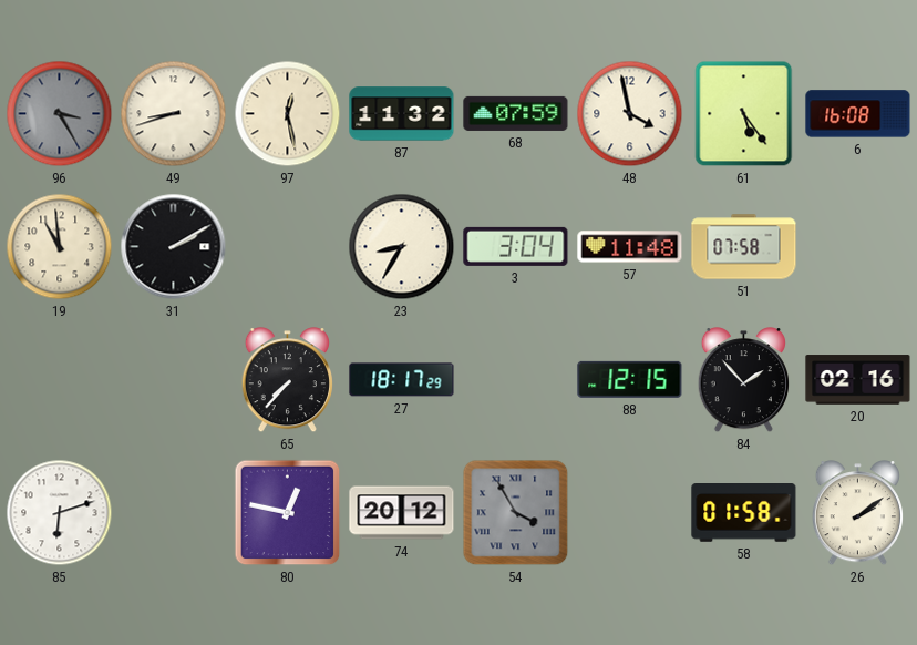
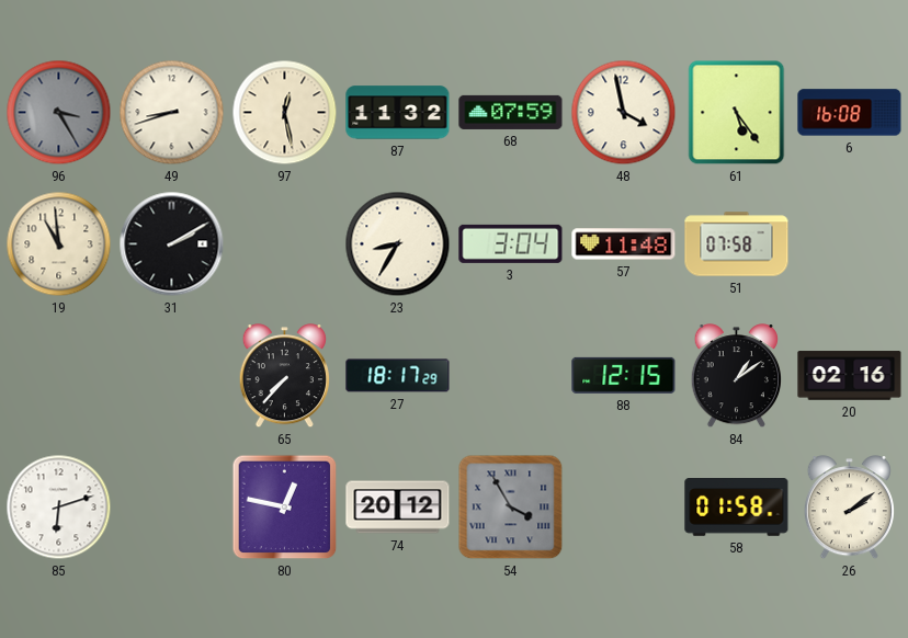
84: 1:53 -> 1:09 (736, 376)
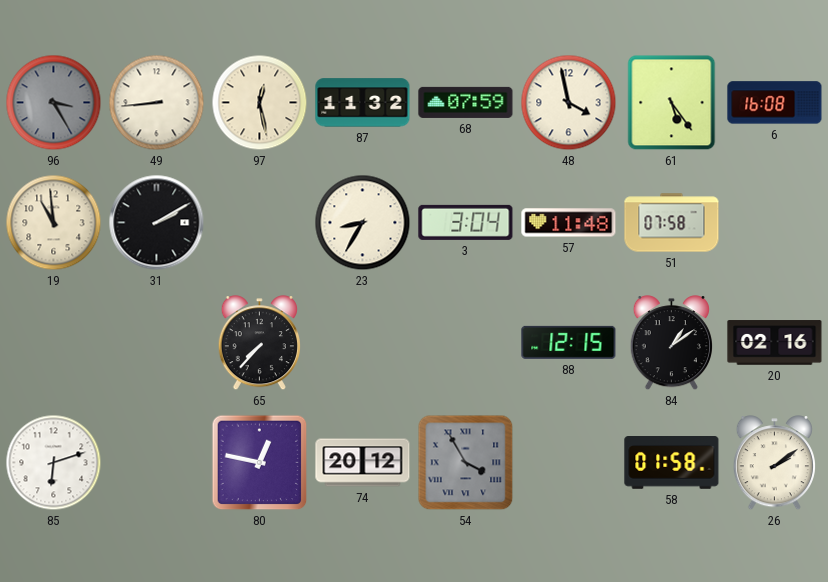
49: 8:42 -> 8:44 (157, 103)
27: 18:17 -> none (398, 376)
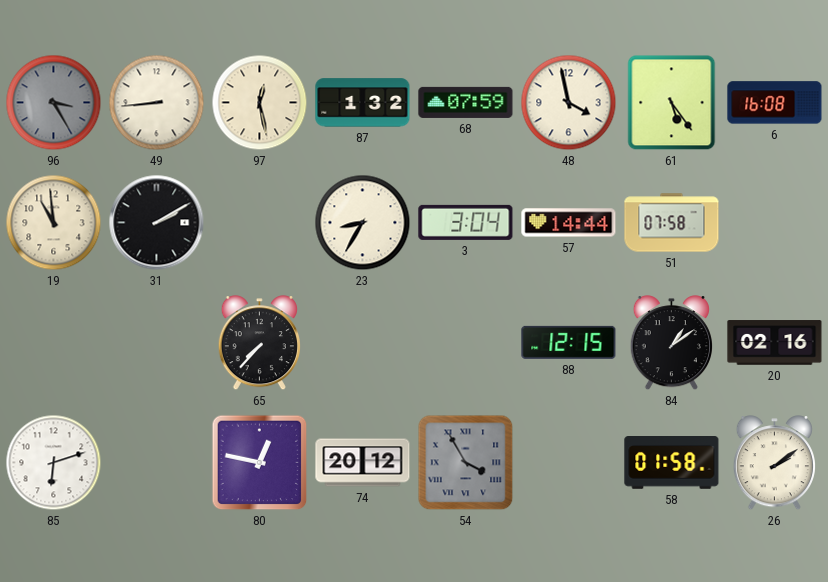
87: 11:32 -> 1:32 (363, 103)
57: 11:48 -> 14:44 (569, 223)
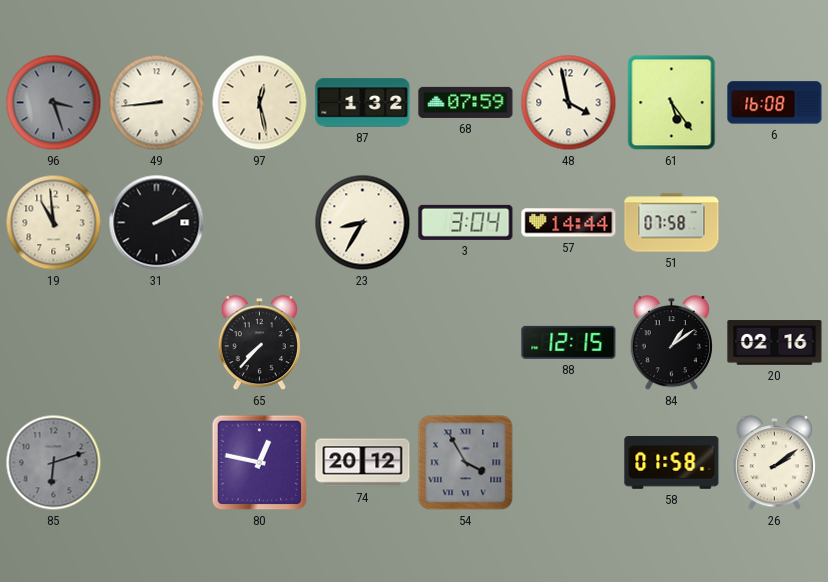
96: 3:25 -> 3:27 (54, 103)
85 dial: white -> grey (54, 463)
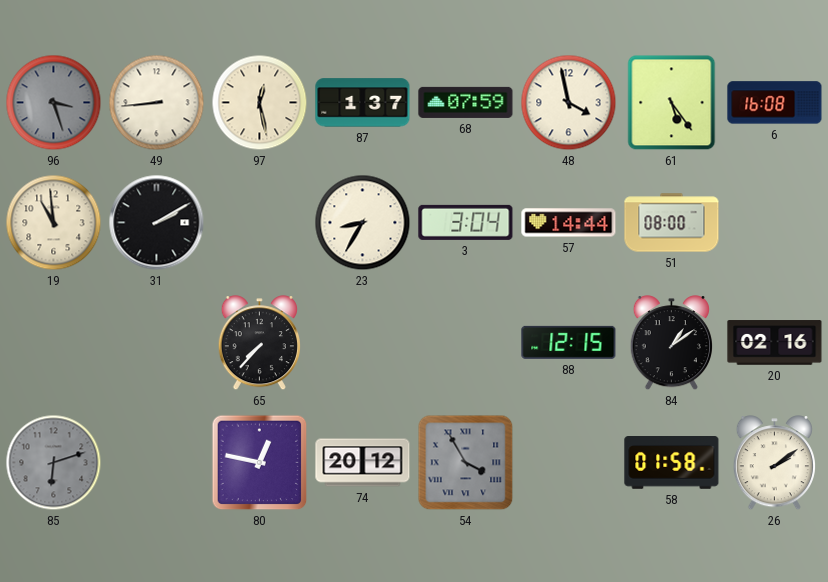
87: 1:32 -> 1:37 (363, 103)
51: 07:58 -> 08:00 (672, 223)
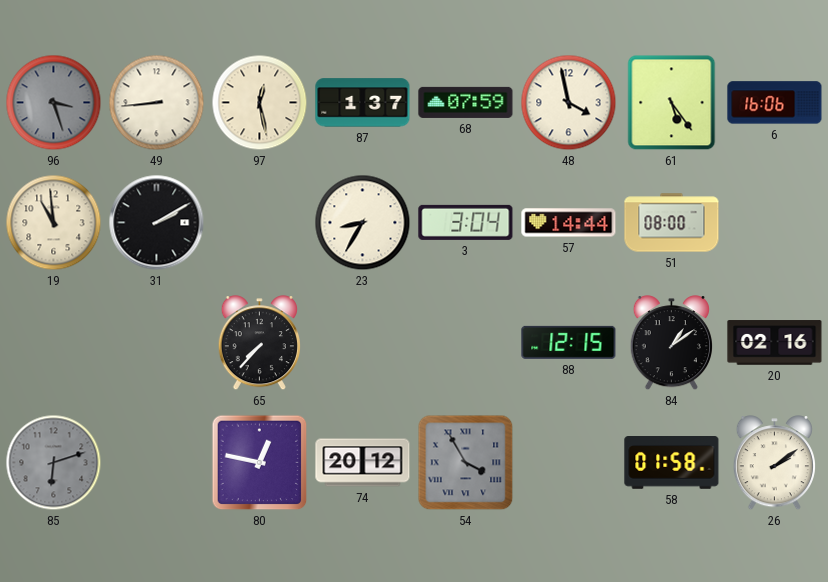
6: 16:08 -> 16:06 (775, 103)
